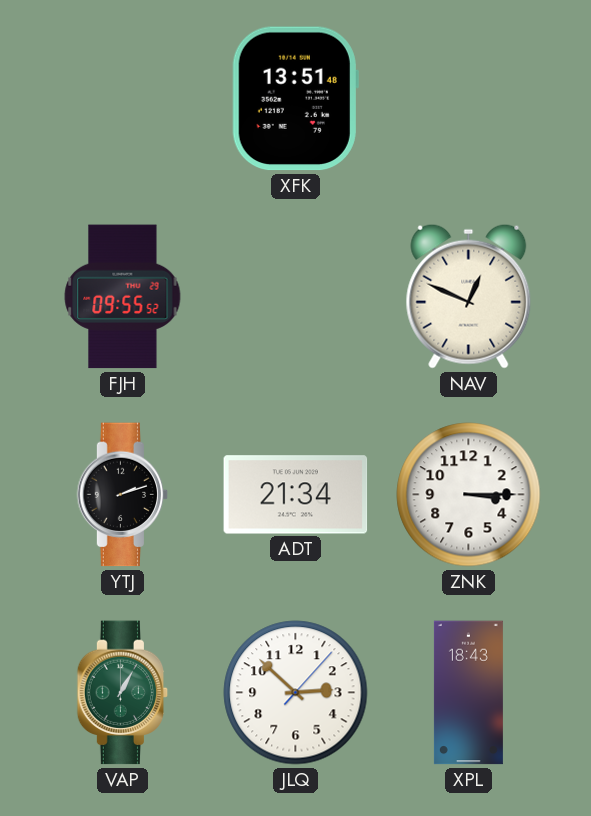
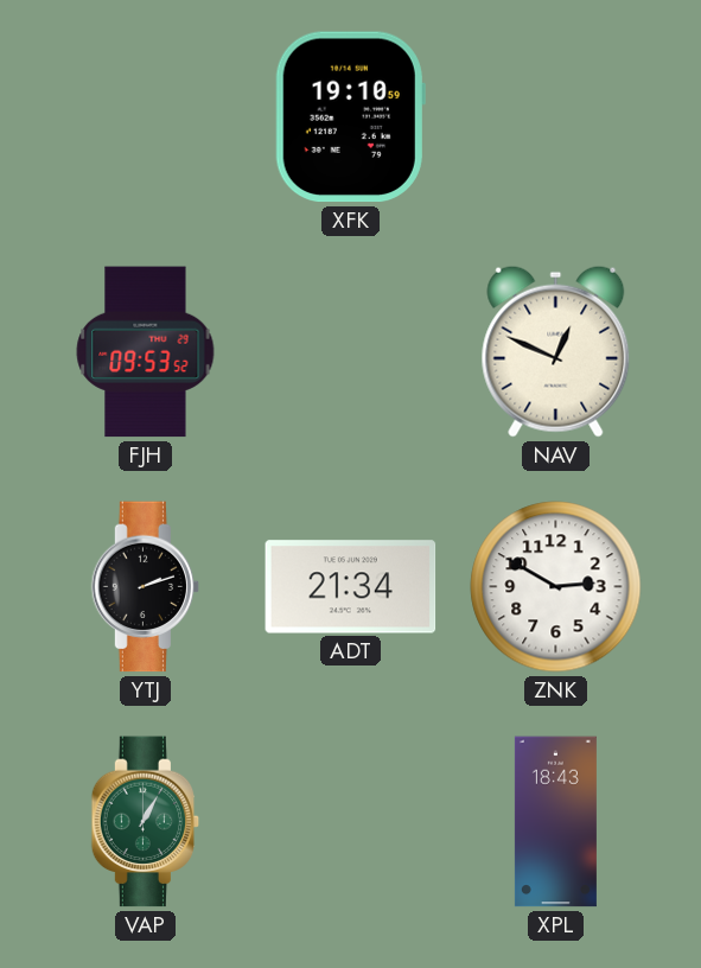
XFK: 13:51 -> 19:10 (350, 117)
FJH: 09:55 -> 09:53 (146, 352)
ZNK: 3:15 -> 2:50 (556, 587)
JLQ: 2:52 -> none (296, 693)
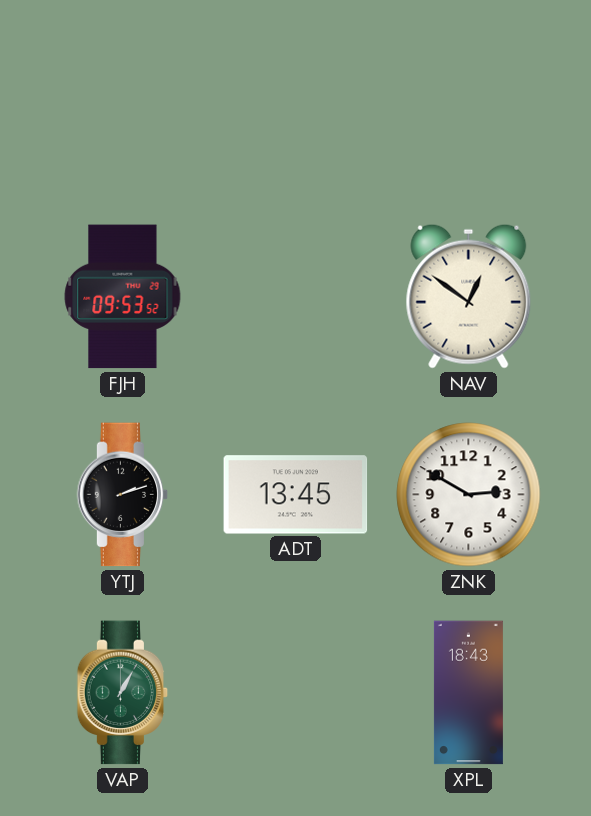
XFK: 19:10 -> none (350, 117)
NAV: 12:49 -> 12:51 (469, 296)
ADT: 21:34 -> 13:45 (296, 495)
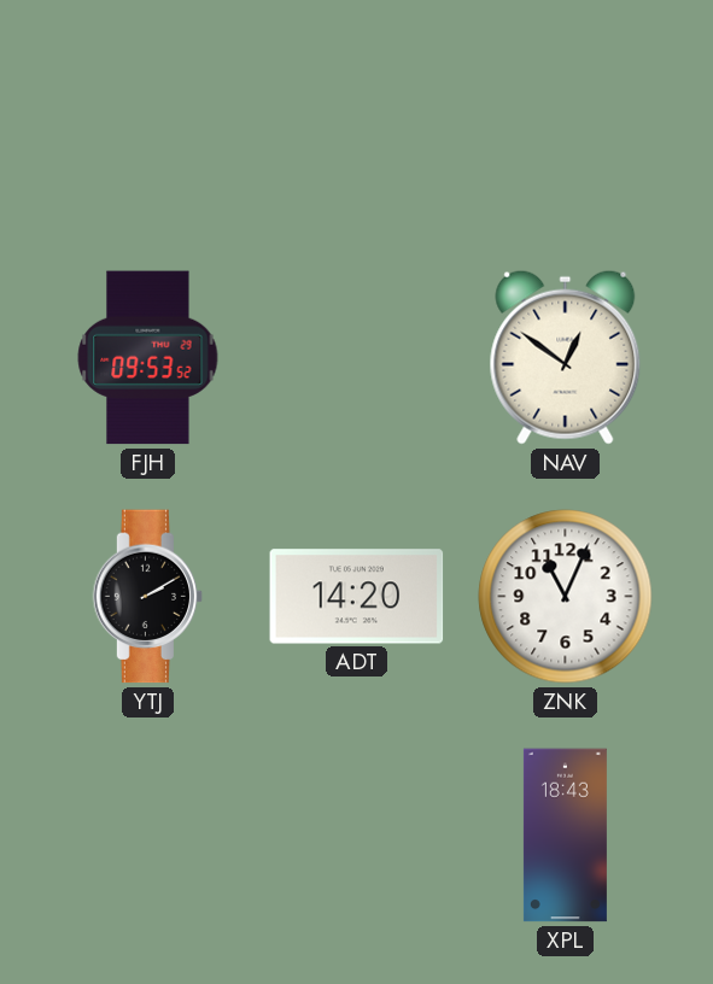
YTJ: 2:12 -> 2:10 (148, 597)
ADT: 13:45 -> 14:20 (357, 597)
ZNK: 2:50 -> 11:04 (566, 597)
VAP: 1:05 -> none (123, 693)
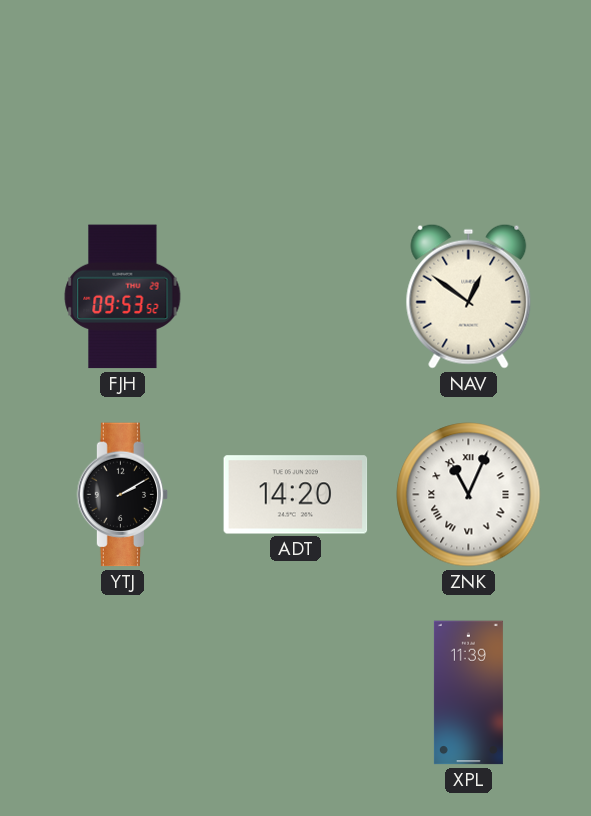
ZNK numerals: Arabic -> Roman (469, 495)
XPL: 18:43 -> 11:39 (468, 693)
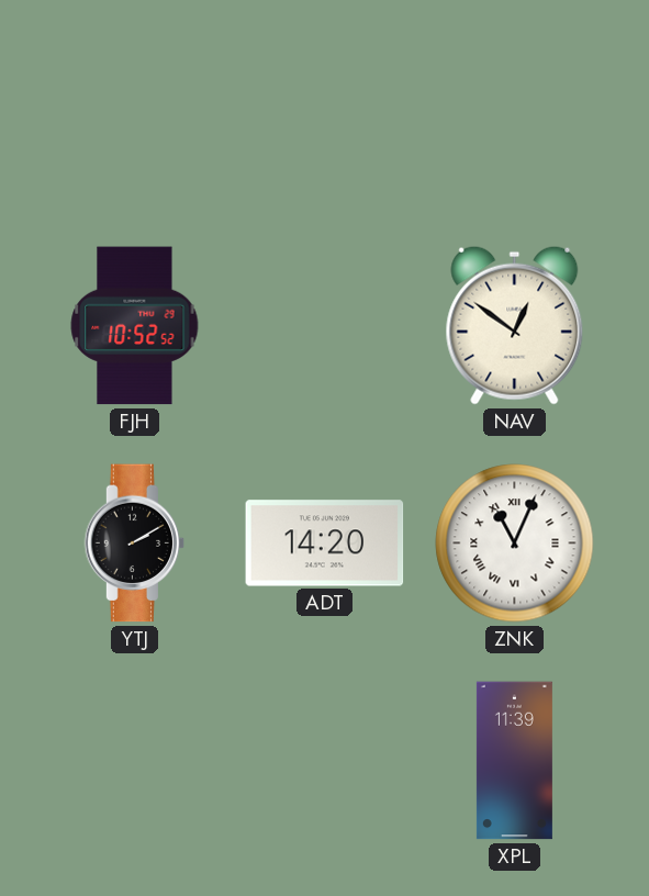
FJH: 09:53 -> 10:52 (135, 326)
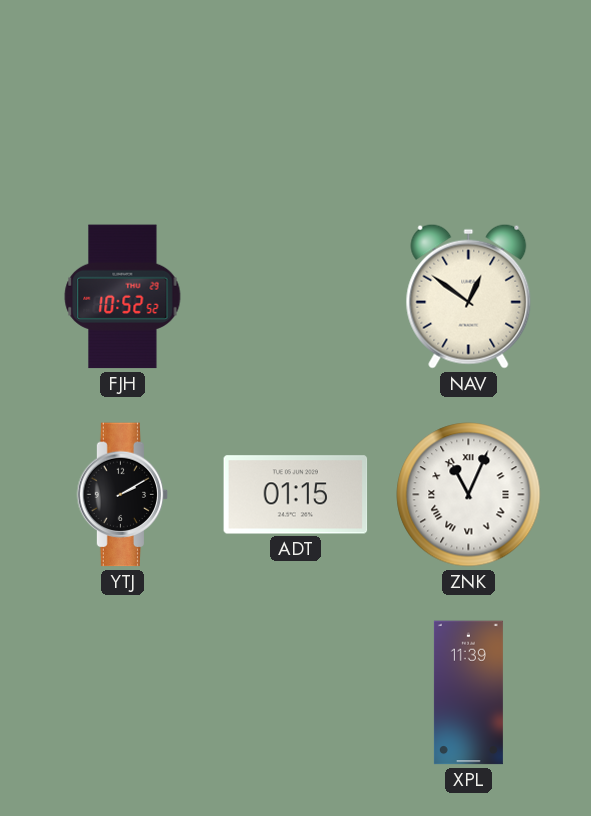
ADT: 14:20 -> 01:15 (296, 495)
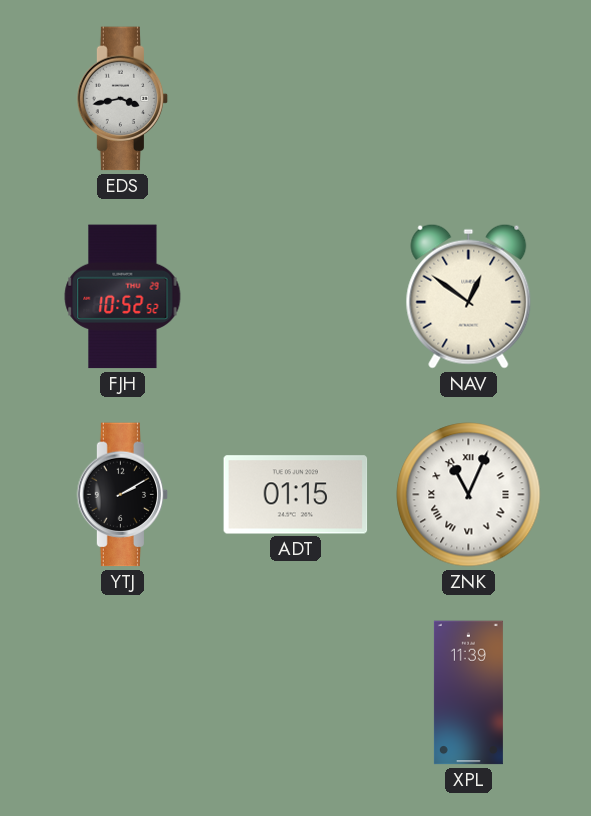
EDS: none -> 3:43 (123, 99)
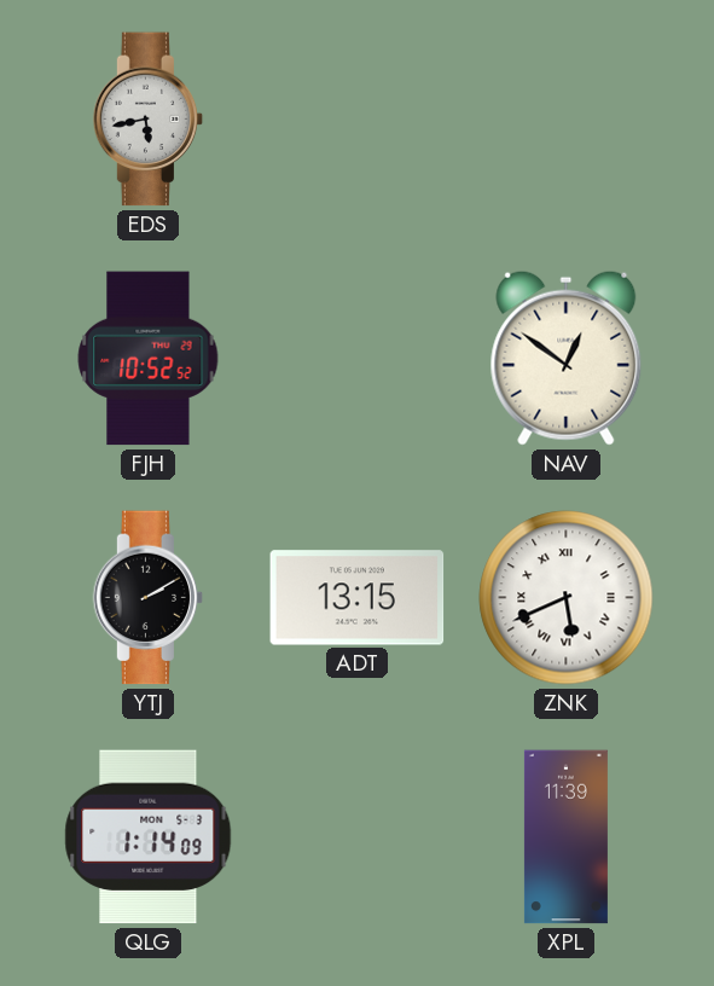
EDS: 3:43 -> 5:43 (149, 120)
ADT: 01:15 -> 13:15 (358, 598)
ZNK: 11:04 -> 5:41 (567, 598)
QLG: none -> 1:14 (149, 837)
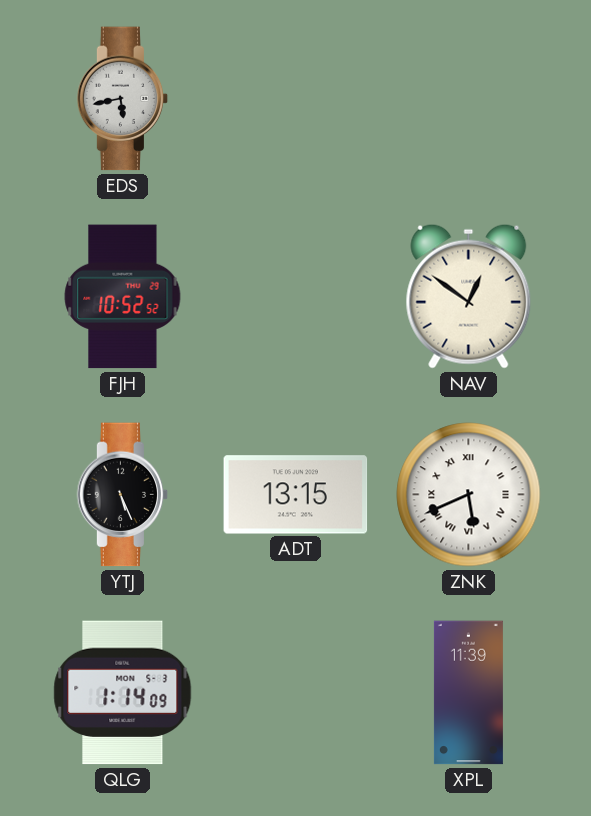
YTJ: 2:10 -> 5:26 (123, 495)
